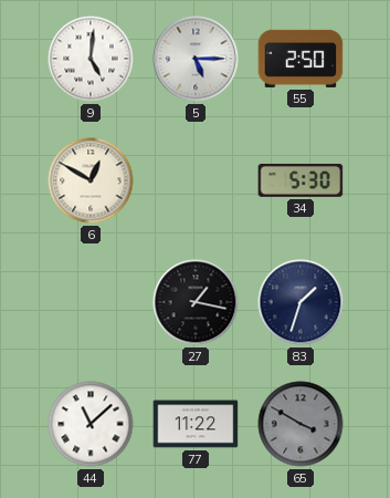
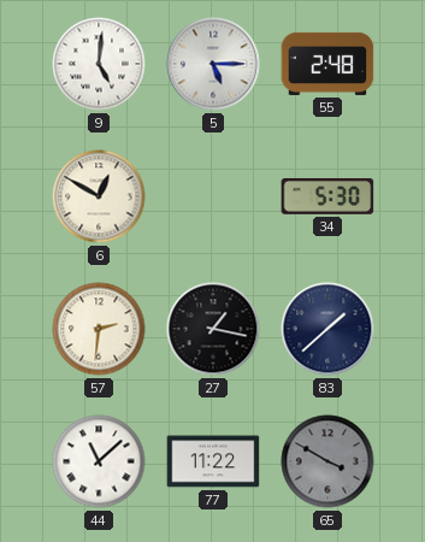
55: 2:50 -> 2:48 (327, 64)
57: none -> 2:31 (99, 329)
83: 1:33 -> 1:38 (327, 329)
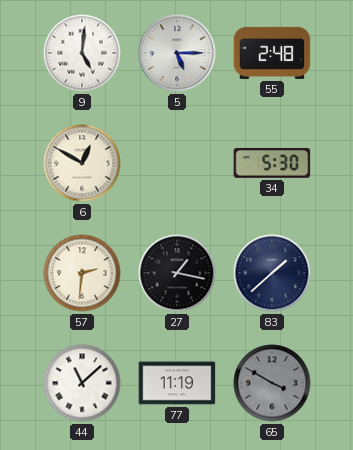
77: 11:22 -> 11:19 (177, 383)
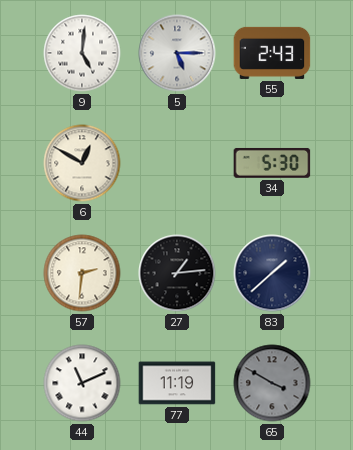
55: 2:48 -> 2:43 (272, 53)
27: 1:17 -> 1:14 (177, 273)
44: 11:08 -> 11:11 (82, 383)
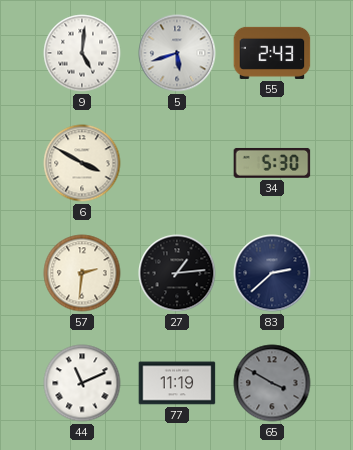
5: 5:15 -> 5:42 (177, 53)
6: 12:50 -> 3:50 (82, 163)
83: 1:38 -> 2:38 (272, 273)
